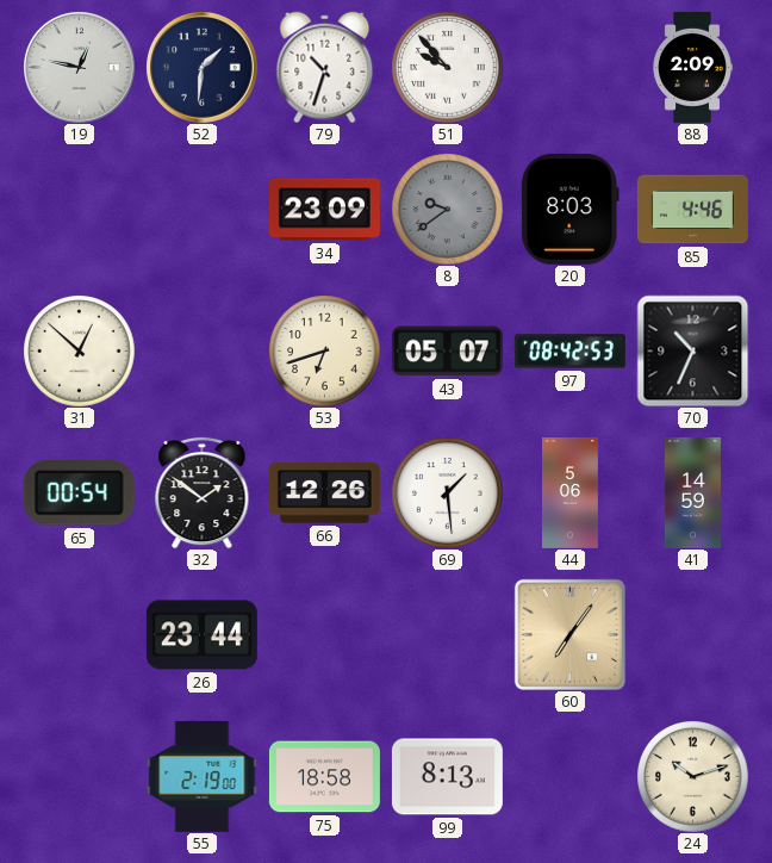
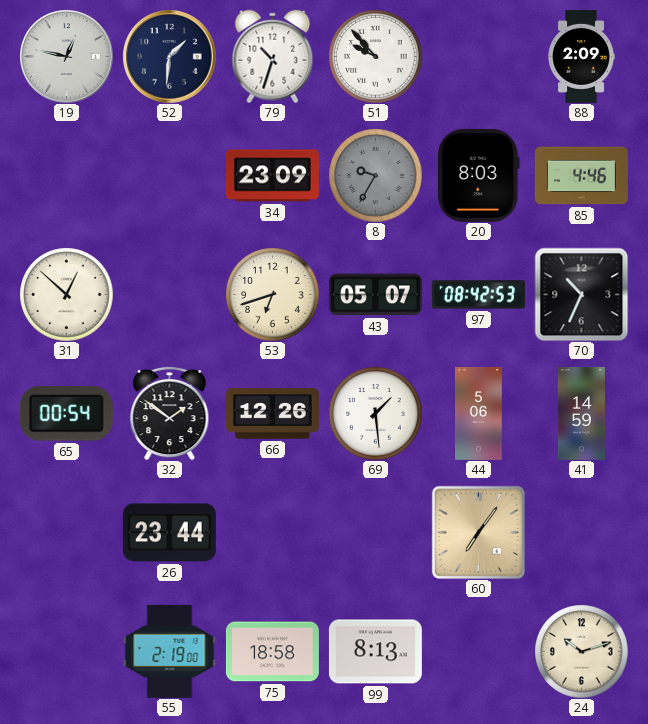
8: 9:39 -> 9:35 (375, 175)
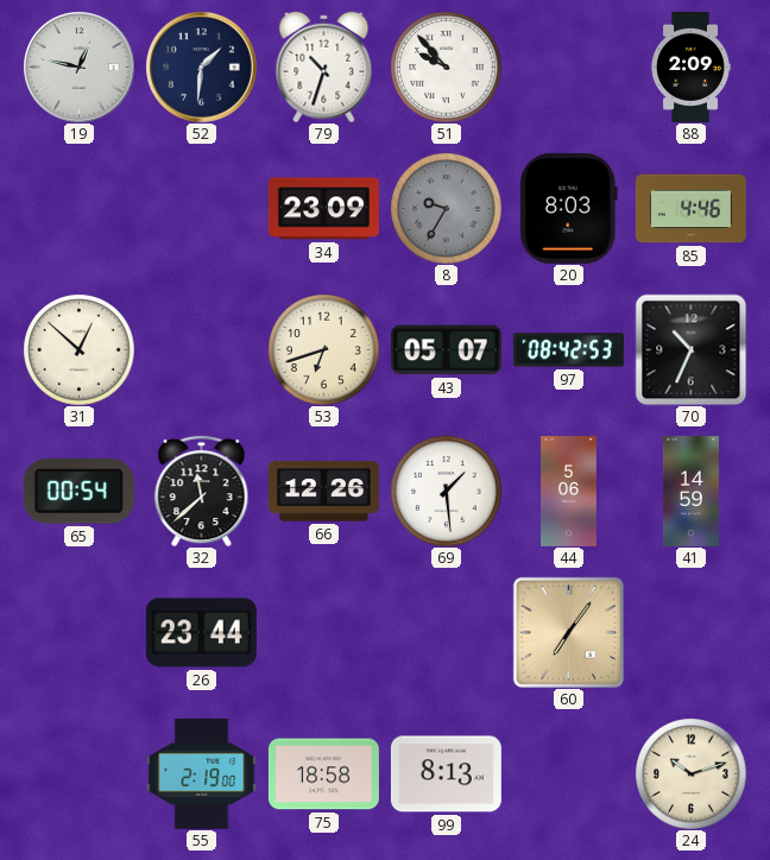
32: 1:51 -> 11:38 (202, 491)
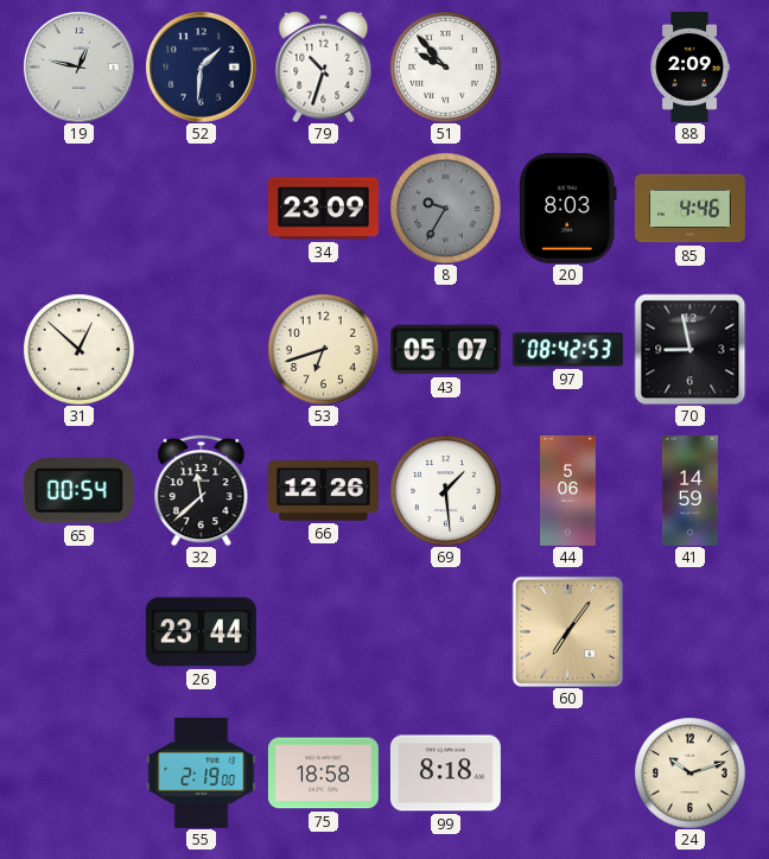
70: 10:34 -> 8:58 (689, 349)
99: 8:13 -> 8:18 (445, 774)
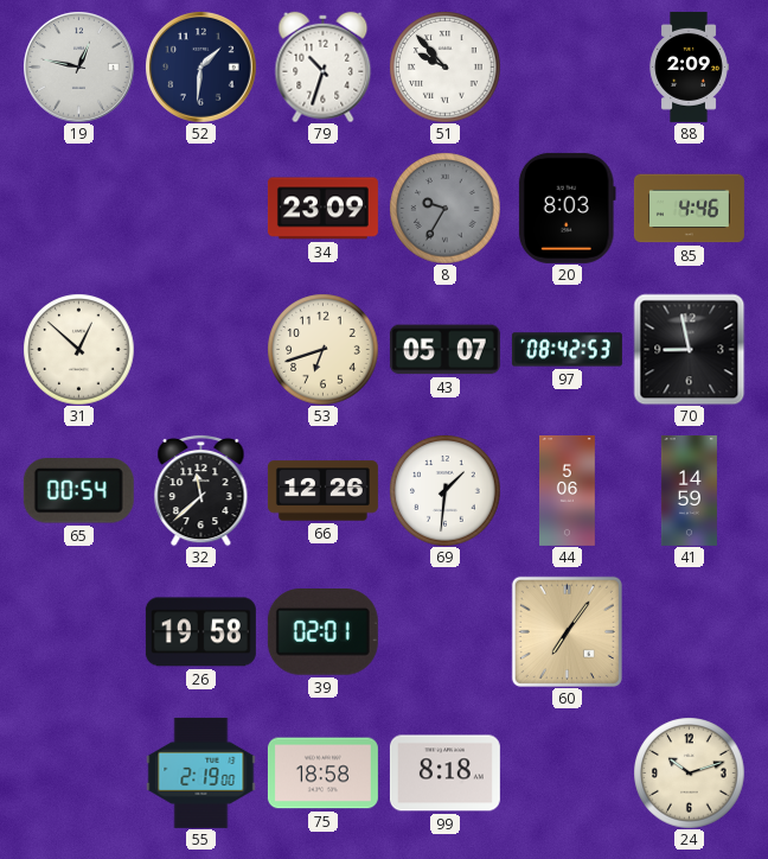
69: 1:29 -> 1:31 (444, 490)
26: 23:44 -> 19:58 (200, 632)
39: none -> 02:01 (322, 632)
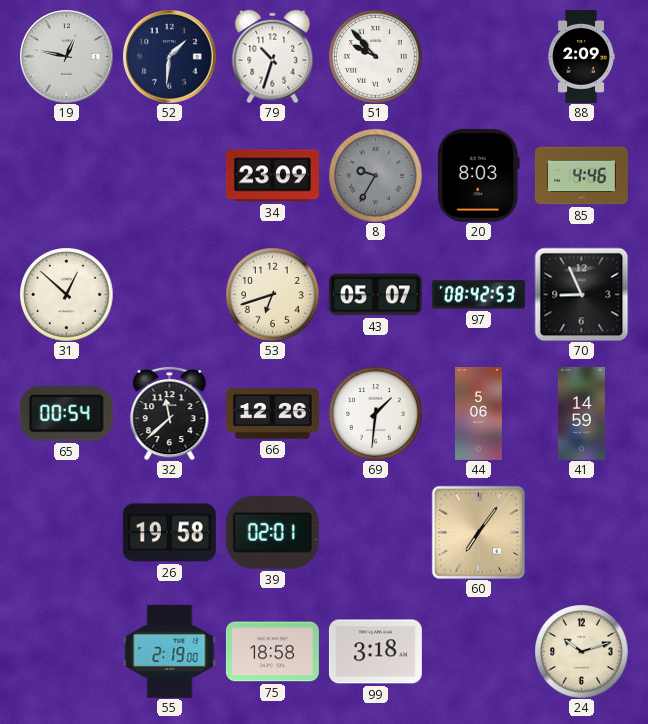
70: 8:58 -> 8:56 (581, 294)
99: 8:18 -> 3:18 (375, 652)
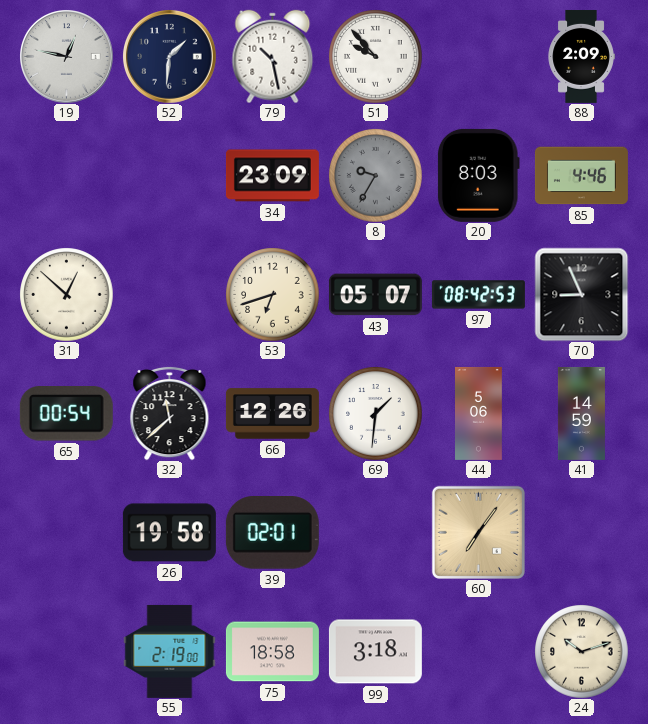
79: 10:33 -> 10:28 (273, 56)
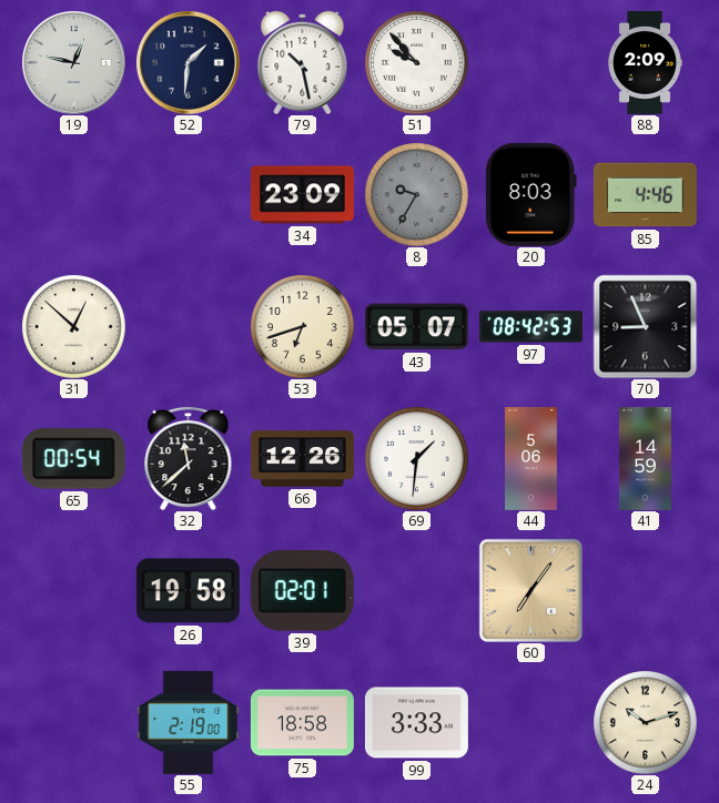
99: 3:18 -> 3:33 (416, 723)
